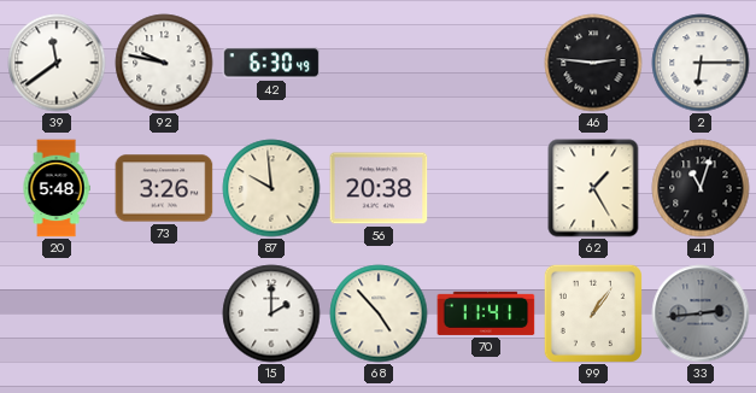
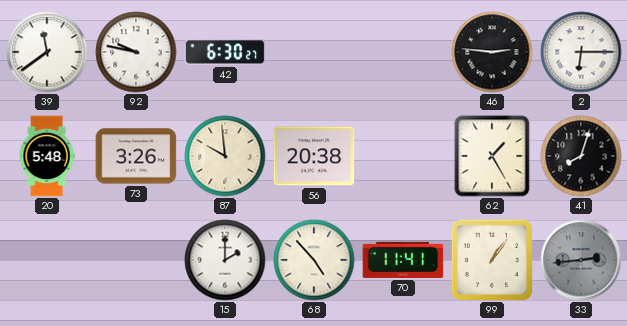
42: 6:30:49 -> 6:30:27 (225, 52)
41: 11:03 -> 8:03 (581, 156)
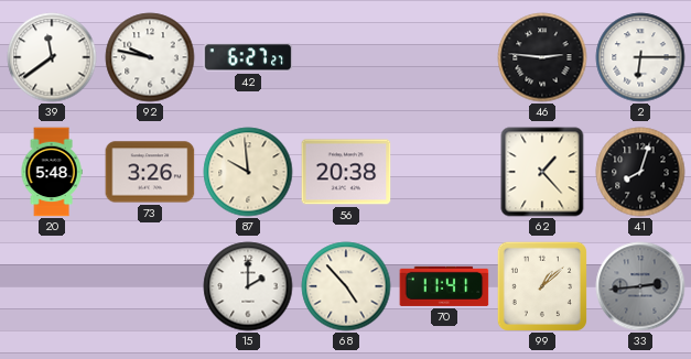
42: 6:30 -> 6:27 (248, 57)
62: 1:25 -> 1:23 (542, 172)
99: 1:06 -> 1:08 (542, 286)
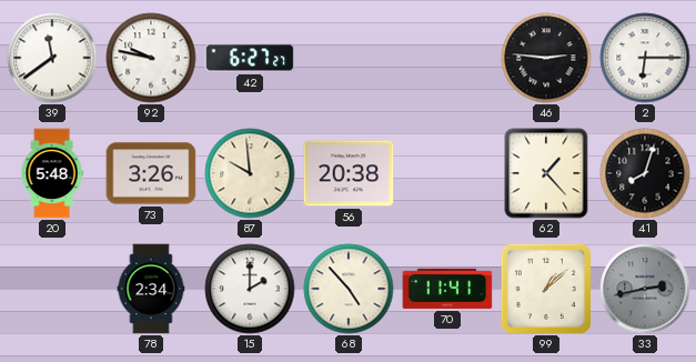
78: none -> 2:34 (151, 289)
33: 2:44 -> 2:43 (645, 289)
